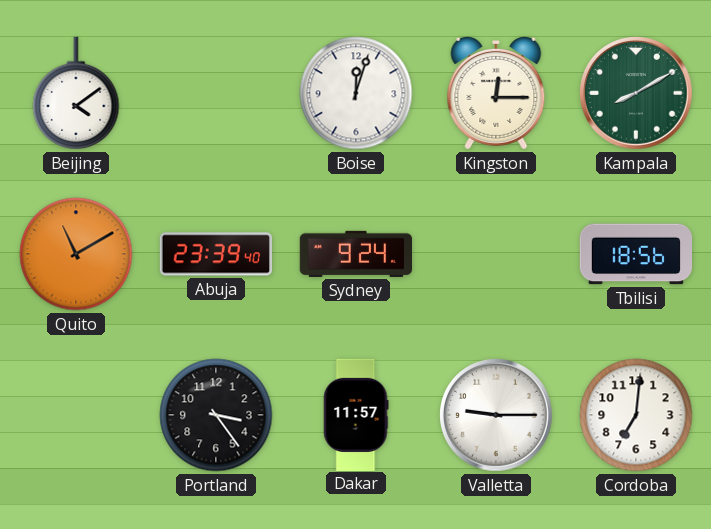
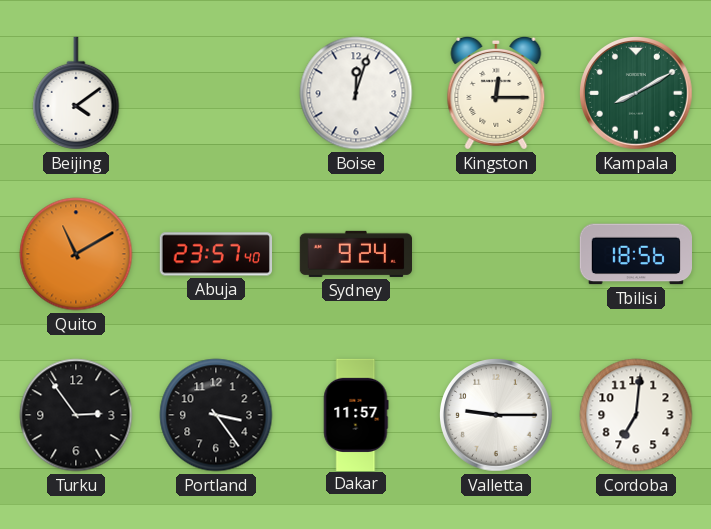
Abuja: 23:39 -> 23:57 (215, 254)
Turku: none -> 2:54 (76, 415)
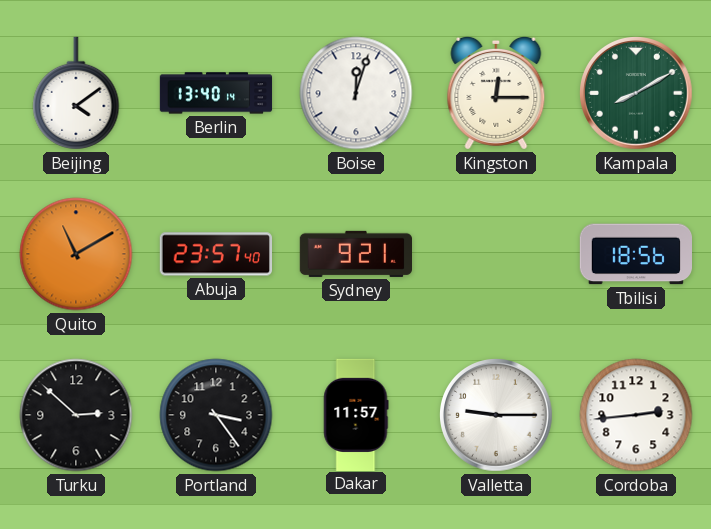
Berlin: none -> 13:40 (216, 93)
Sydney: 9:24 -> 9:21 (355, 254)
Turku: 2:54 -> 2:52 (76, 415)
Cordoba: 7:01 -> 2:44 (636, 415)
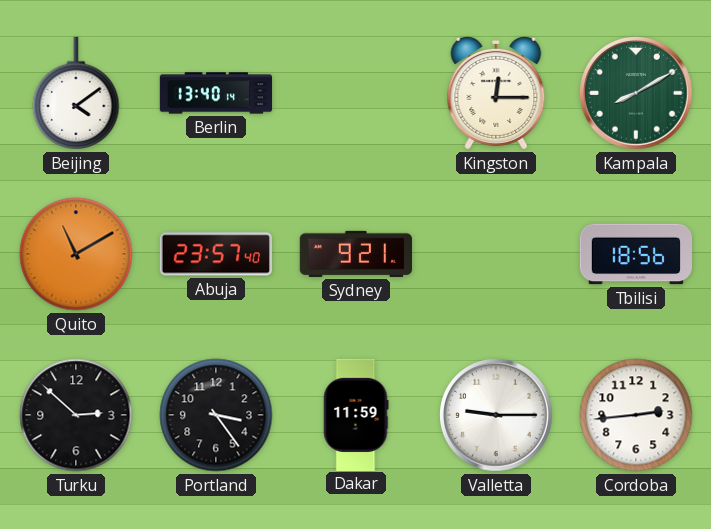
Boise: 12:03 -> none (356, 93)
Dakar: 11:57 -> 11:59 (356, 414)
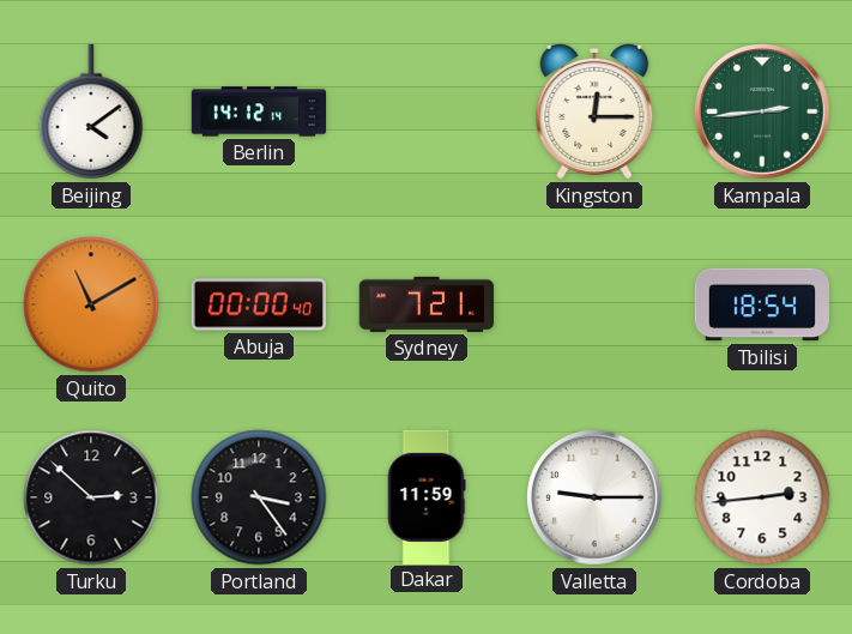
Berlin: 13:40 -> 14:12 (259, 111)
Kampala: 8:10 -> 2:44 (763, 113)
Abuja: 23:57 -> 00:00 (258, 304)
Sydney: 9:21 -> 7:21 (425, 304)
Tbilisi: 18:56 -> 18:54 (761, 304)
